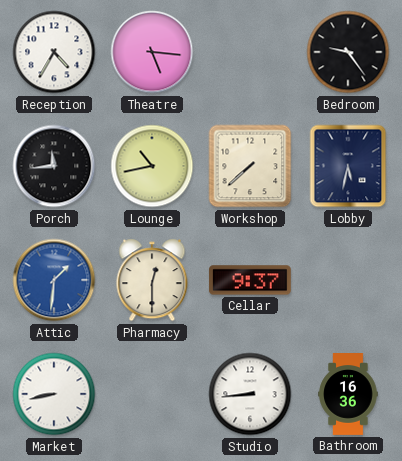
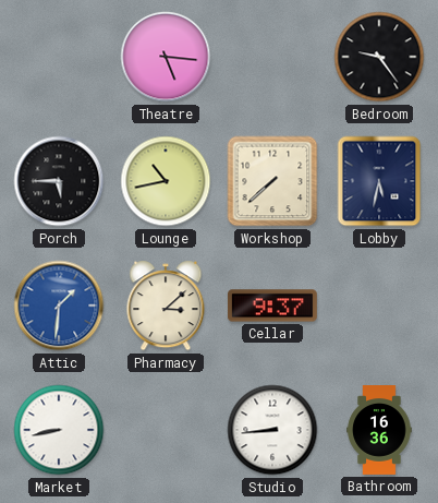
Reception: 4:35 -> none (54, 52)
Porch: 11:44 -> 5:45 (59, 181)
Pharmacy: 12:30 -> 3:08 (166, 306)
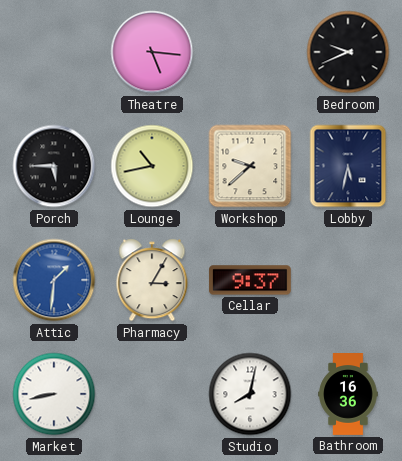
Bedroom: 9:24 -> 9:41 (348, 52)
Workshop: 7:38 -> 9:38 (250, 166)
Pharmacy: 3:08 -> 3:05 (152, 280)
Studio: 8:44 -> 8:02 (250, 394)
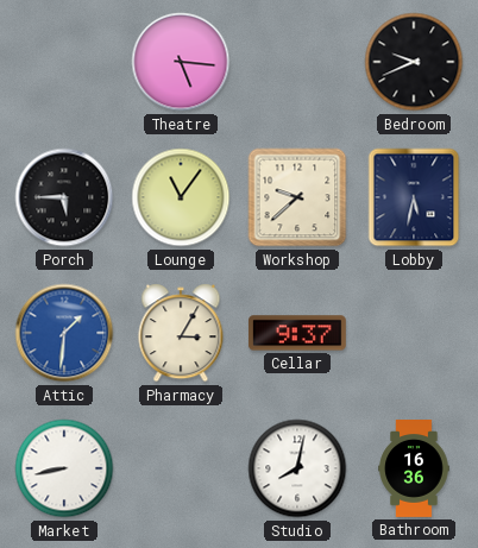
Lounge: 10:43 -> 11:06 (181, 197)
